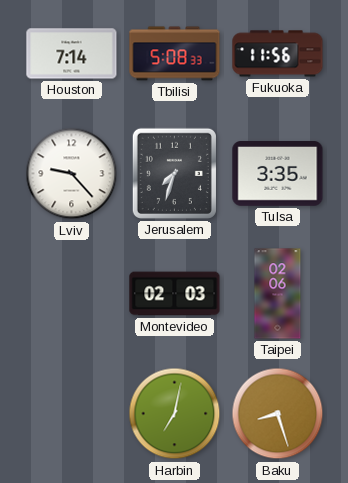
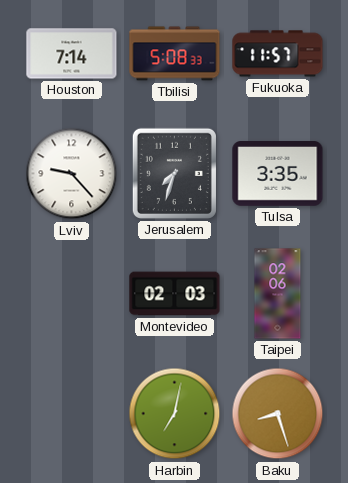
Fukuoka: 11:56 -> 11:57 (278, 54)
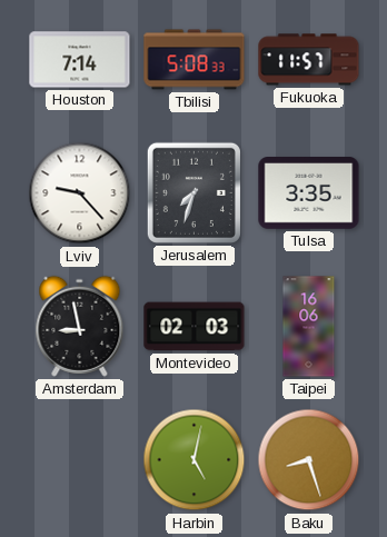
Amsterdam: none -> 8:58 (80, 326)
Taipei: 02:06 -> 16:06 (309, 327)
Harbin: 7:02 -> 5:02 (195, 460)
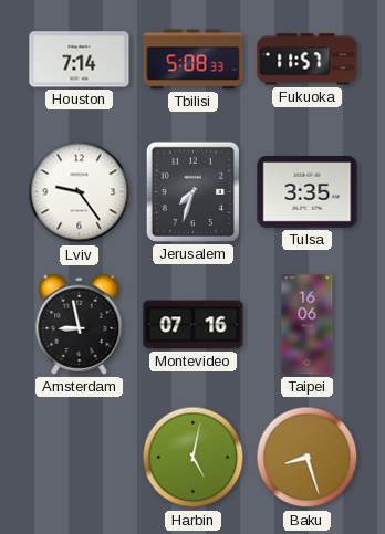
Lviv: 9:23 -> 9:24 (80, 192)
Montevideo: 02:03 -> 07:16 (194, 325)
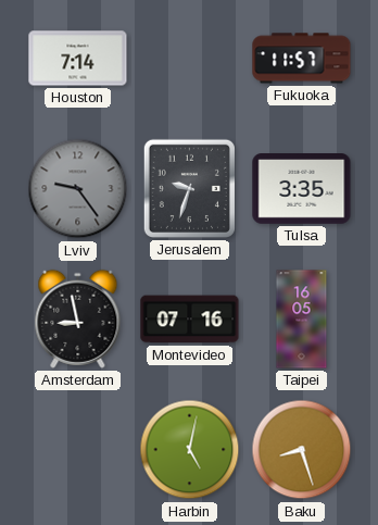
Tbilisi: 5:08 -> none (194, 60)
Lviv dial: white -> grey (78, 189)
Jerusalem: 7:33 -> 9:33 (189, 188)
Taipei: 16:06 -> 16:05 (302, 320)
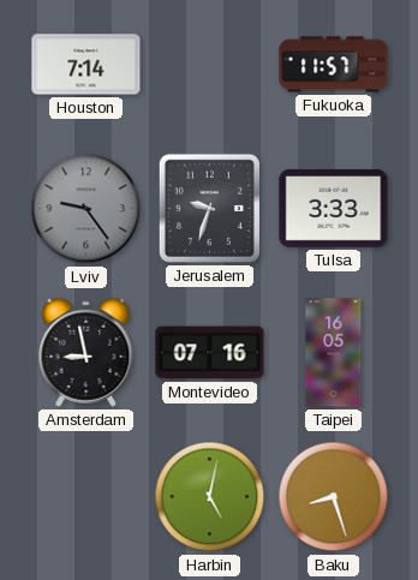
Tulsa: 3:35 -> 3:33 (334, 209)
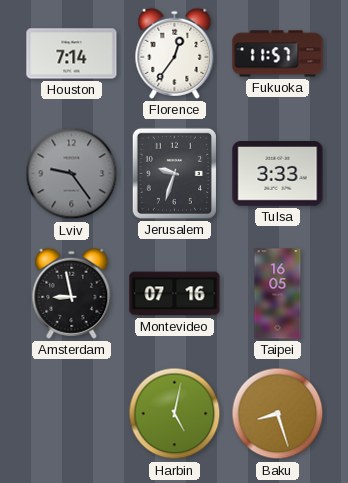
Florence: none -> 12:36 (175, 53)
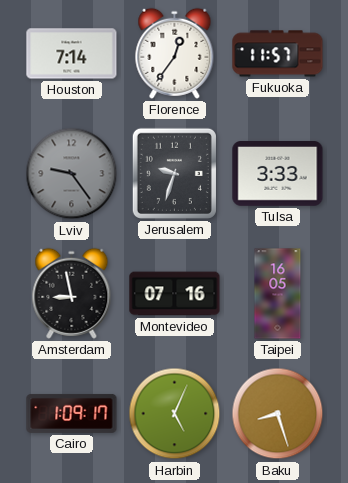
Cairo: none -> 1:09 (72, 413)
Harbin: 5:02 -> 5:04 (175, 414)
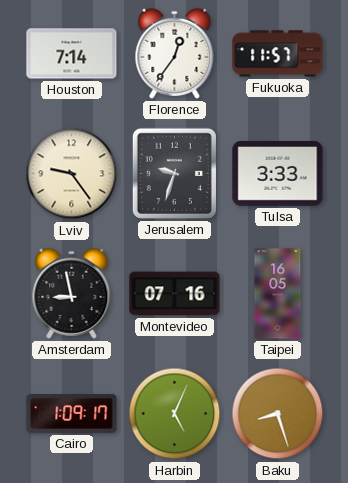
Lviv dial: grey -> cream (72, 174)
